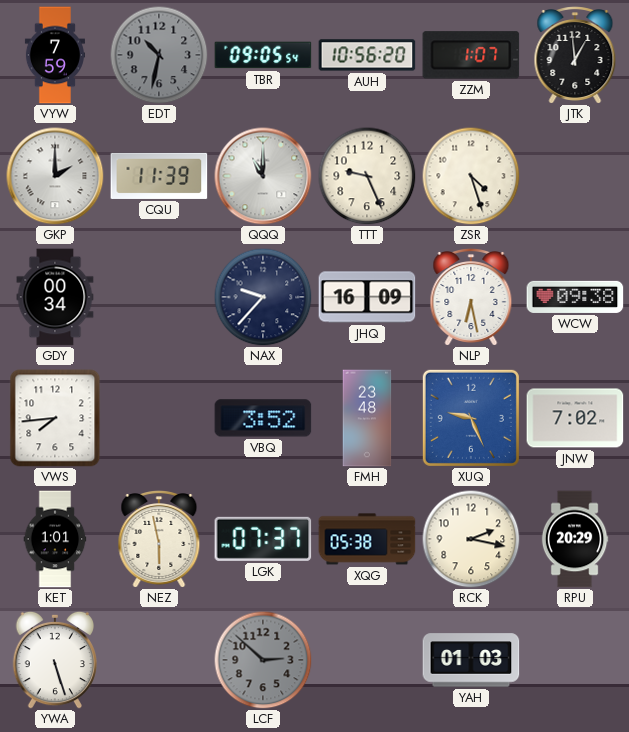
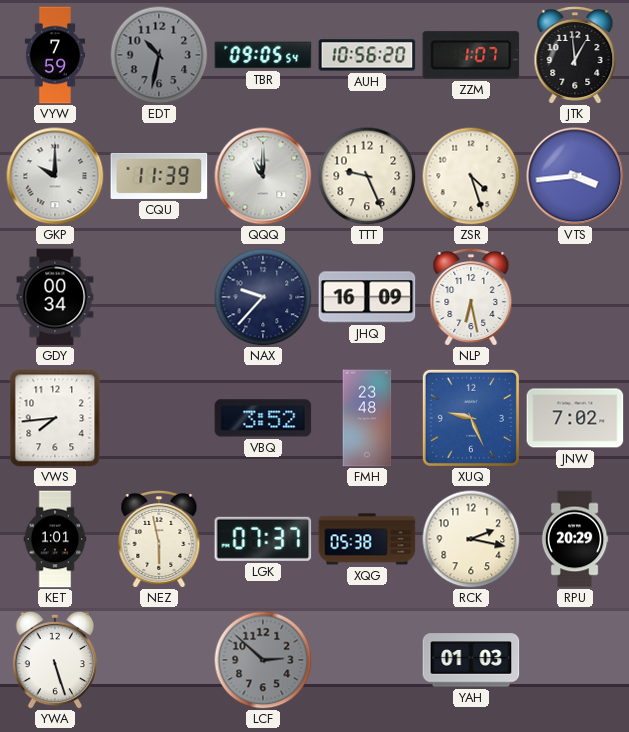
GKP: 2:00 -> 10:00 (55, 176)
VTS: none -> 3:44 (575, 176)
WCW: 09:38 -> none (575, 297)
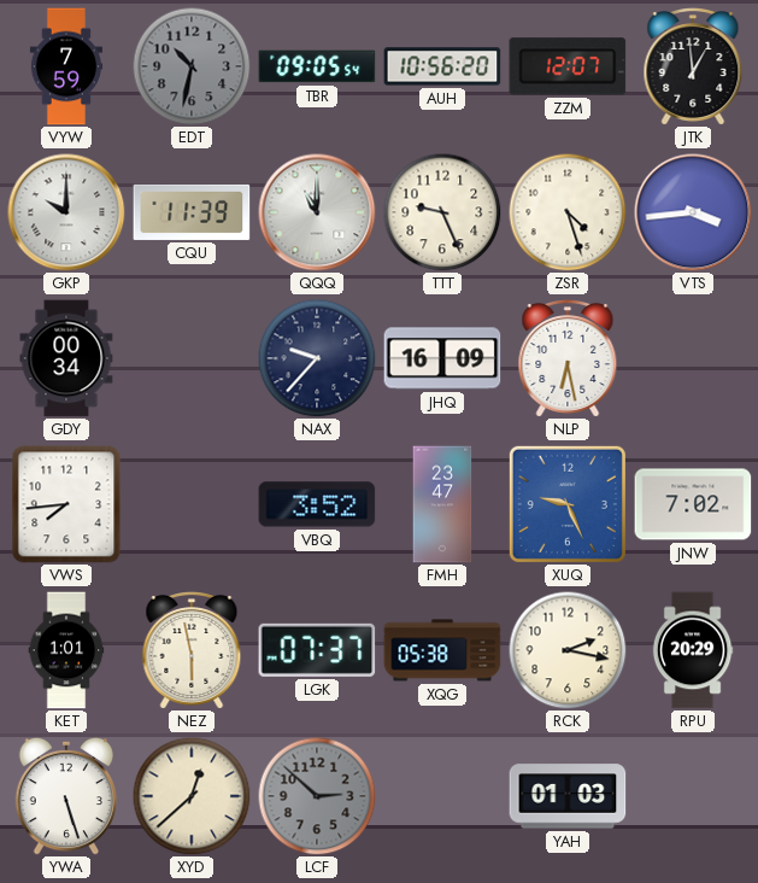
ZZM: 1:07 -> 12:07 (568, 66)
FMH: 23:48 -> 23:47 (442, 504)
XYD: none -> 12:38 (192, 796)
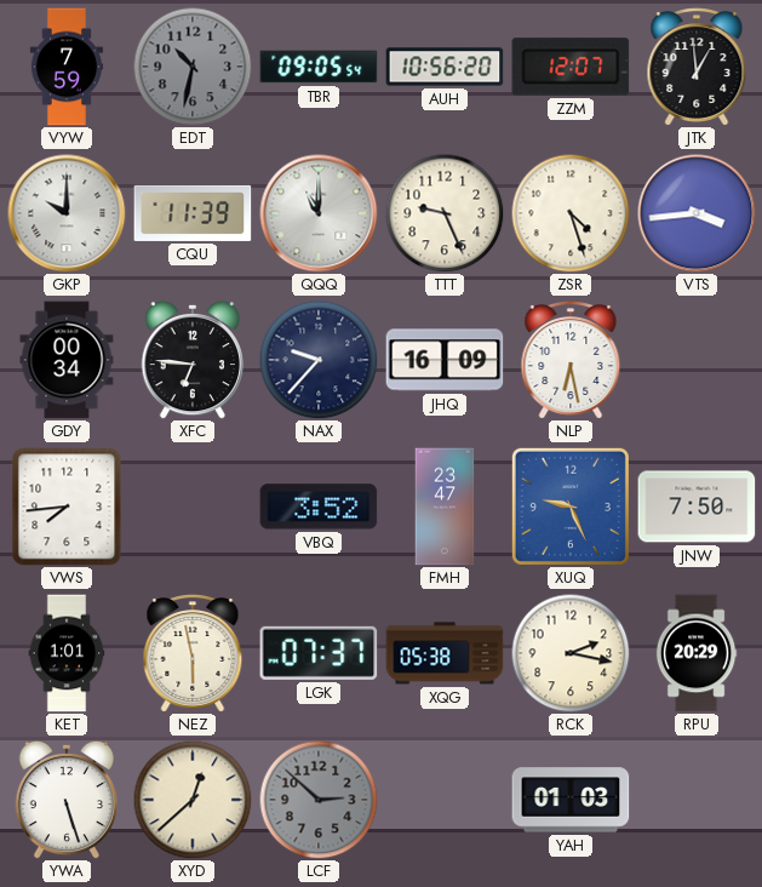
XFC: none -> 6:46 (191, 360)
JNW: 7:02 -> 7:50 (697, 507)
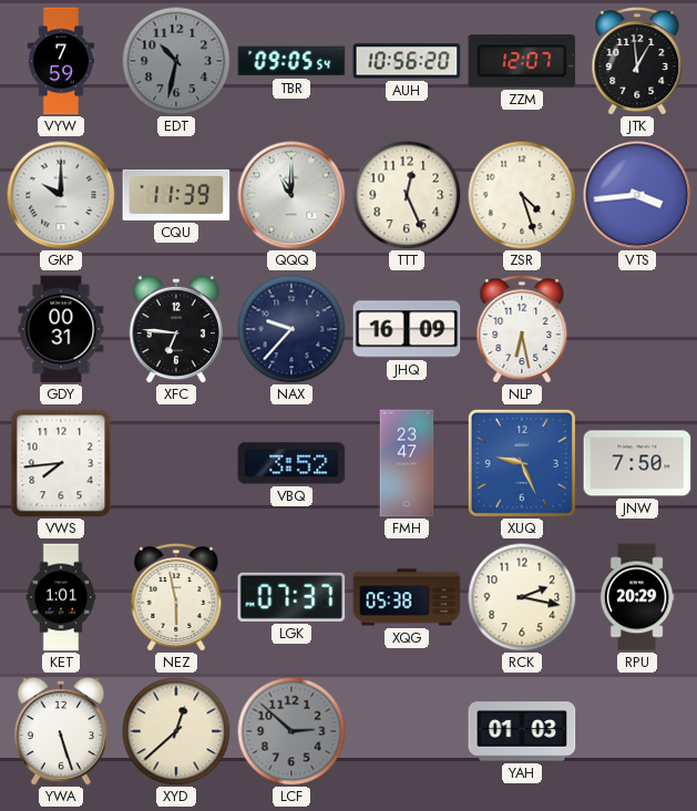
TTT: 9:26 -> 12:26 (407, 195)
GDY: 00:34 -> 00:31 (61, 329)
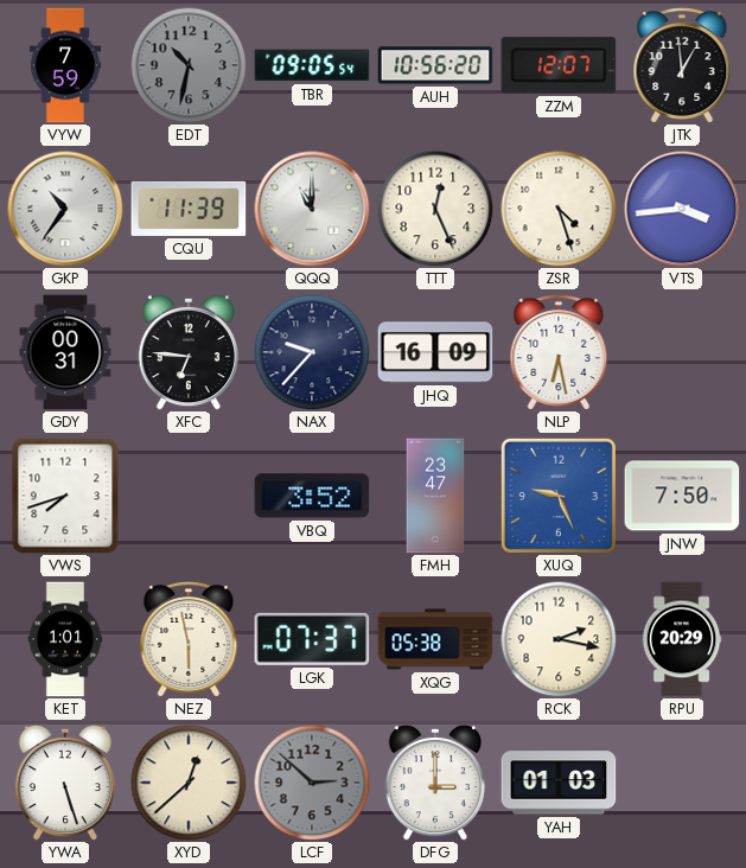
GKP: 10:00 -> 10:36 (65, 209)
VWS: 7:44 -> 7:42 (65, 496)
DFG: none -> 3:00 (434, 783)
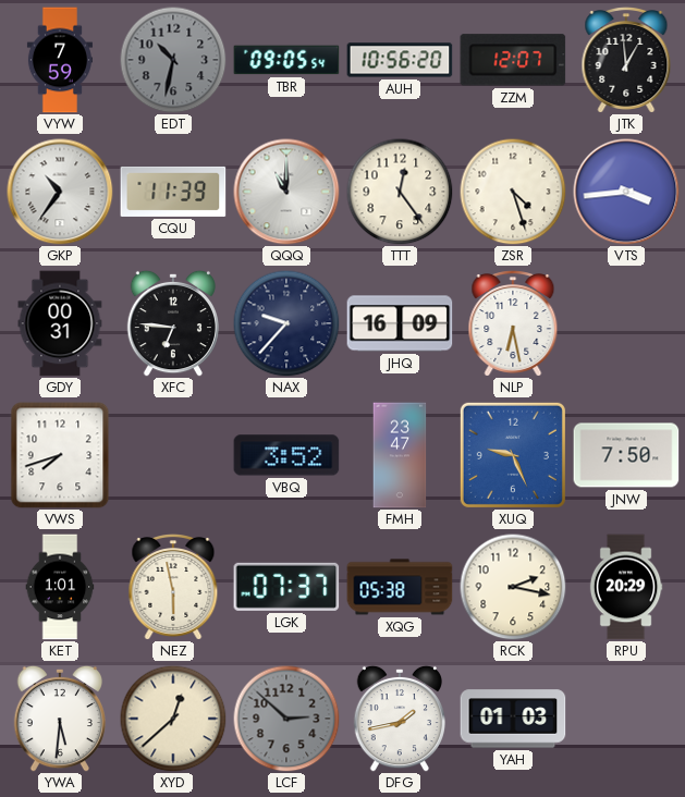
TTT: 12:26 -> 12:24 (400, 192)
YWA: 5:27 -> 5:31 (59, 719)
DFG: 3:00 -> 1:43 (399, 719)
